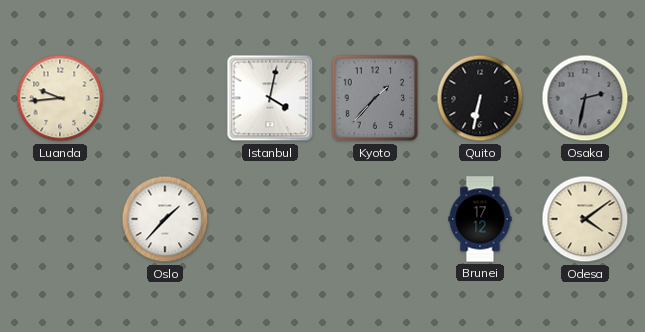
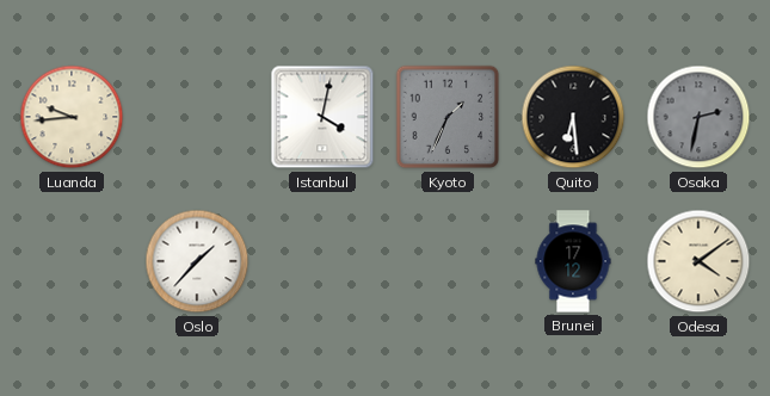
Kyoto: 1:37 -> 1:34 (448, 117)
Quito: 6:32 -> 6:29 (573, 117)
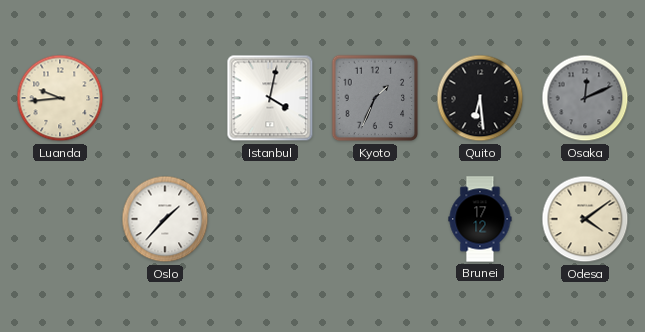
Osaka: 2:32 -> 12:11 (585, 98)
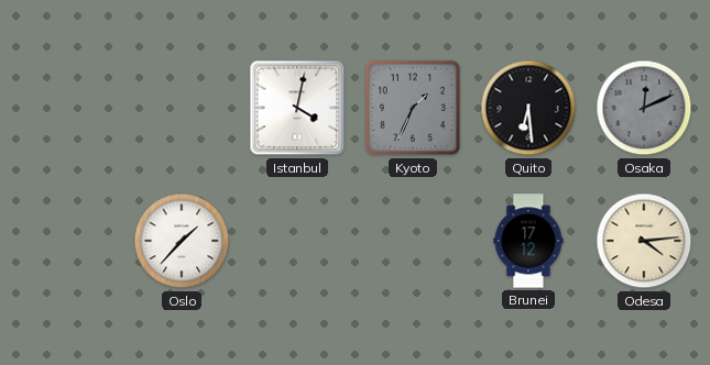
Luanda: 9:44 -> none (60, 98)
Odesa: 4:09 -> 4:14 (644, 241)
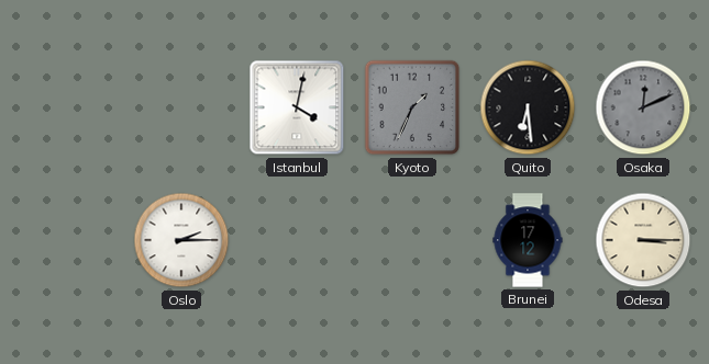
Oslo: 1:37 -> 2:15 (181, 240)
Odesa: 4:14 -> 3:15 (643, 240)
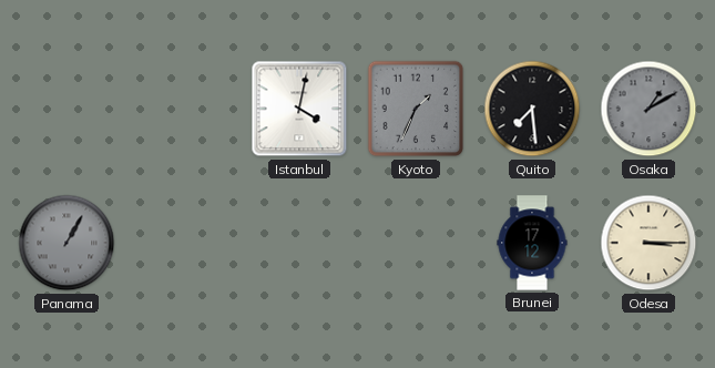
Quito: 6:29 -> 7:29 (532, 109)
Osaka: 12:11 -> 1:10 (648, 109)
Panama: none -> 1:05 (67, 243)
Oslo: 2:15 -> none (181, 240)
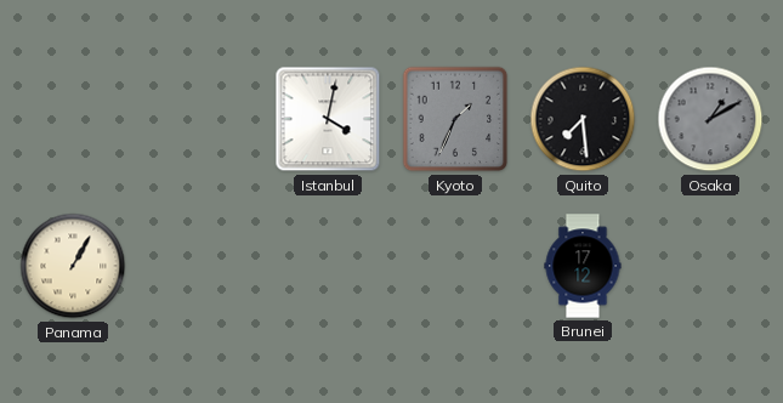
Panama dial: grey -> cream (73, 266)
Odesa: 3:15 -> none (648, 243)
